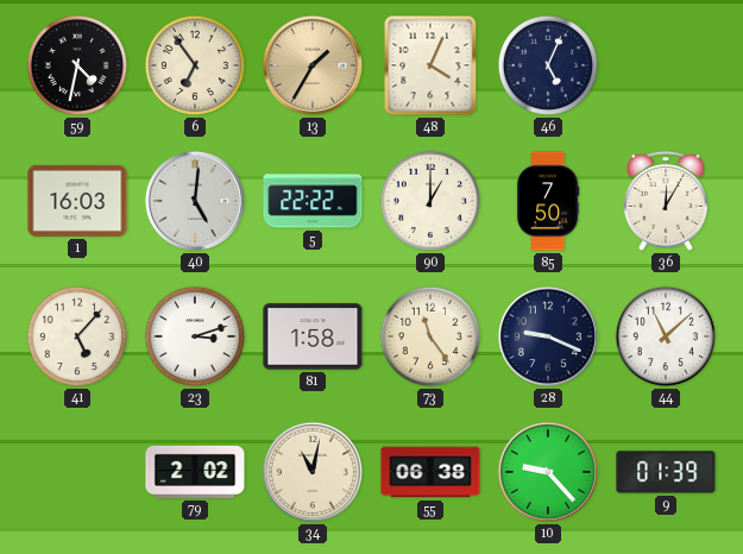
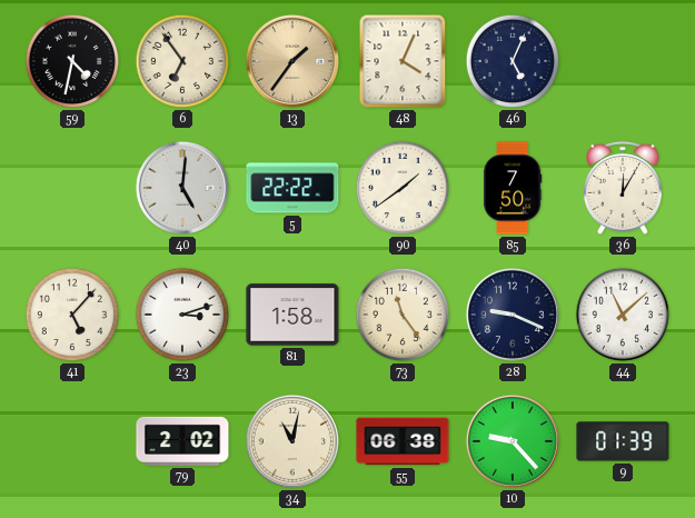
13: 1:35 -> 1:36 (292, 61)
1: 16:03 -> none (77, 201)
90: 1:00 -> 1:39 (403, 188)
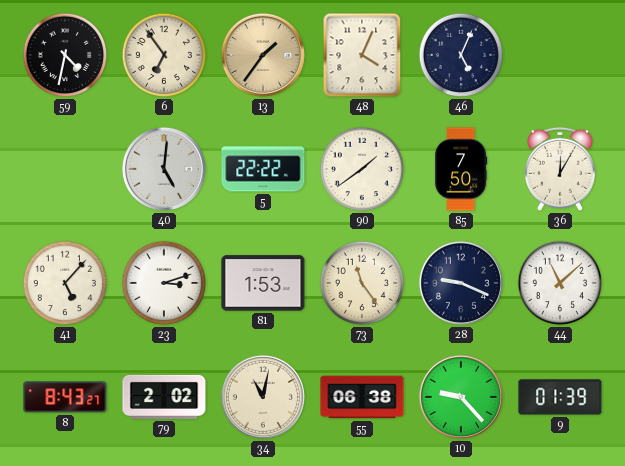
81: 1:58 -> 1:53 (263, 283)
8: none -> 8:43 (65, 397)
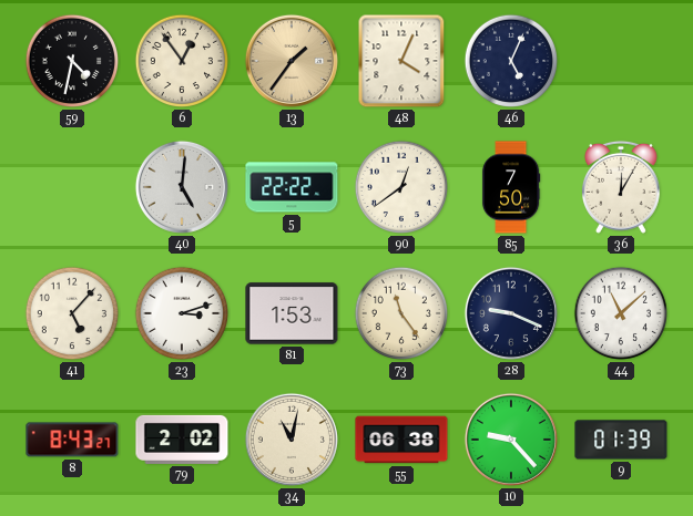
6: 6:54 -> 12:54 (182, 61)
90: 1:39 -> 12:39 (401, 187)
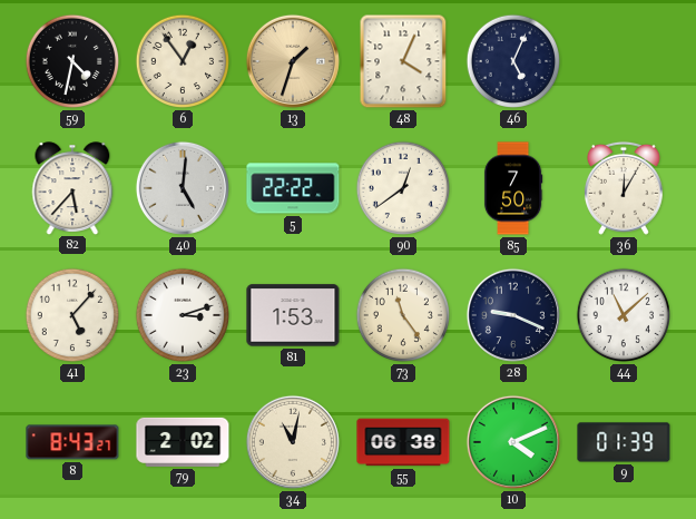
13: 1:36 -> 1:33 (293, 61)
82: none -> 5:37 (72, 188)
10: 9:23 -> 4:11 (513, 442)
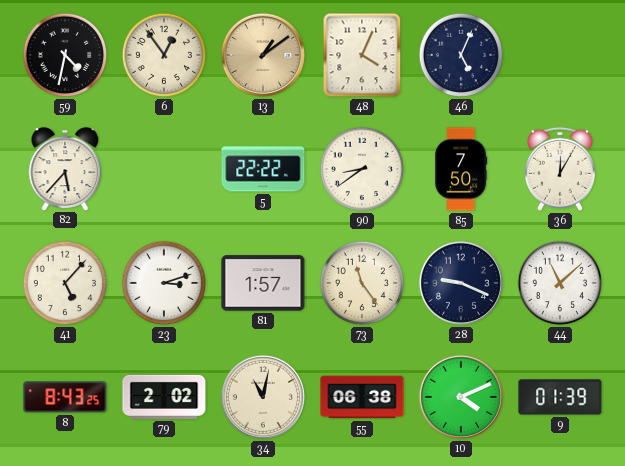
13: 1:33 -> 1:09 (263, 55)
40: 5:01 -> none (183, 188)
90: 12:39 -> 8:39 (362, 169)
81: 1:53 -> 1:57 (263, 283)
8: 8:43:27 -> 8:43:25 (65, 397)
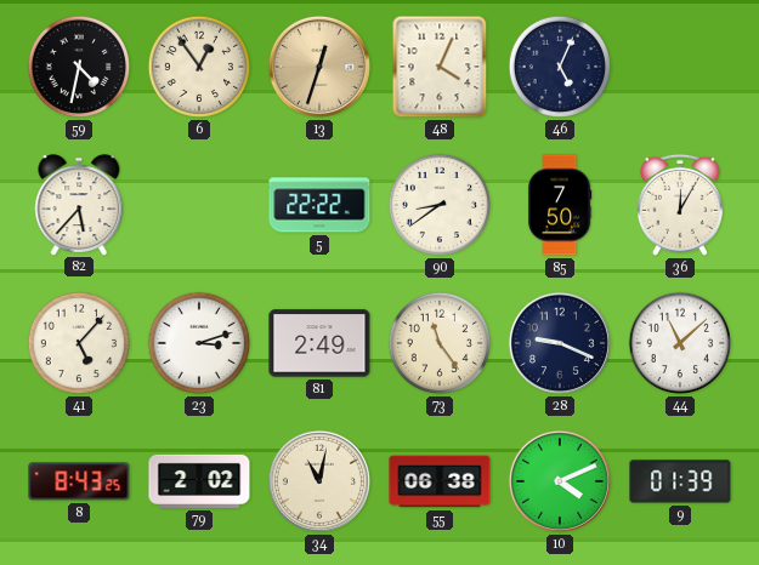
13: 1:09 -> 12:33 (319, 67)
81: 1:57 -> 2:49 (319, 343)
